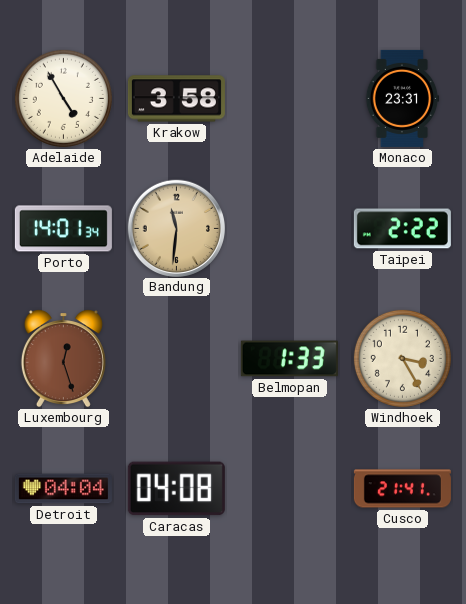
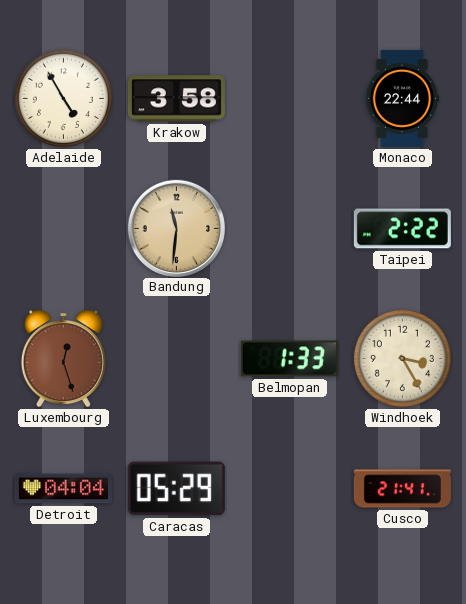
Monaco: 23:31 -> 22:44 (402, 98)
Porto: 14:01 -> none (63, 229)
Caracas: 04:08 -> 05:29 (176, 489)
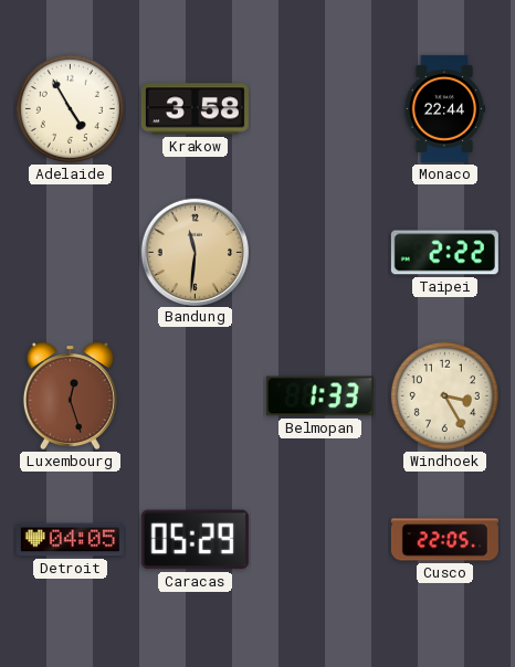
Detroit: 04:04 -> 04:05 (70, 540)
Cusco: 21:41 -> 22:05 (444, 540)
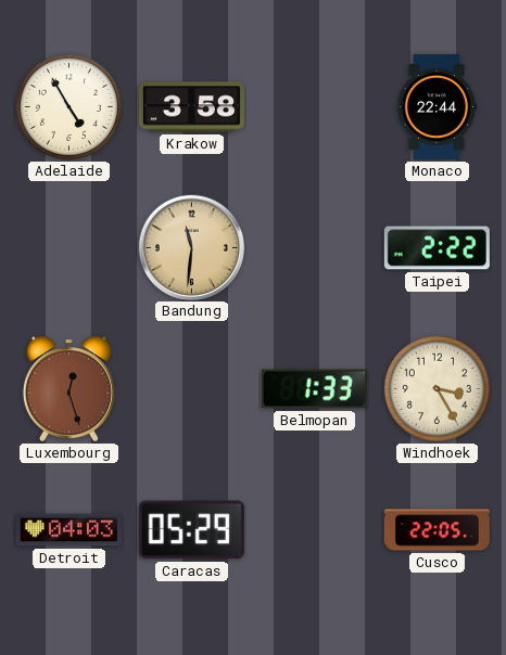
Detroit: 04:05 -> 04:03 (68, 530)
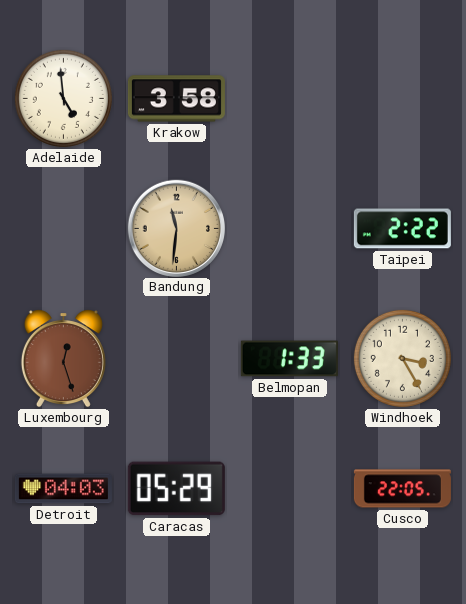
Adelaide: 4:55 -> 4:59 (63, 98)
Monaco: 22:44 -> none (437, 106)
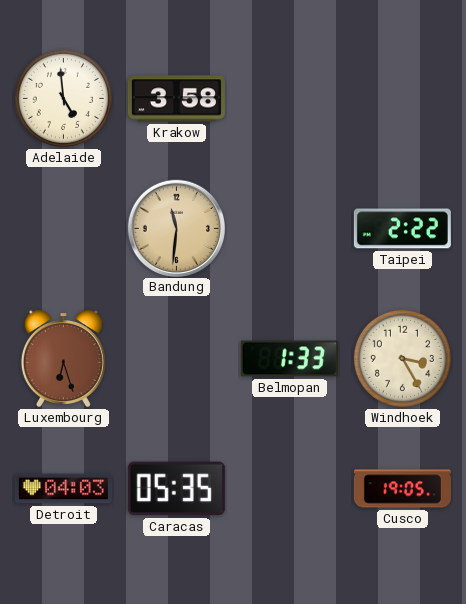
Luxembourg: 12:27 -> 6:27 (63, 359)
Caracas: 05:29 -> 05:35 (176, 489)
Cusco: 22:05 -> 19:05 (402, 489)
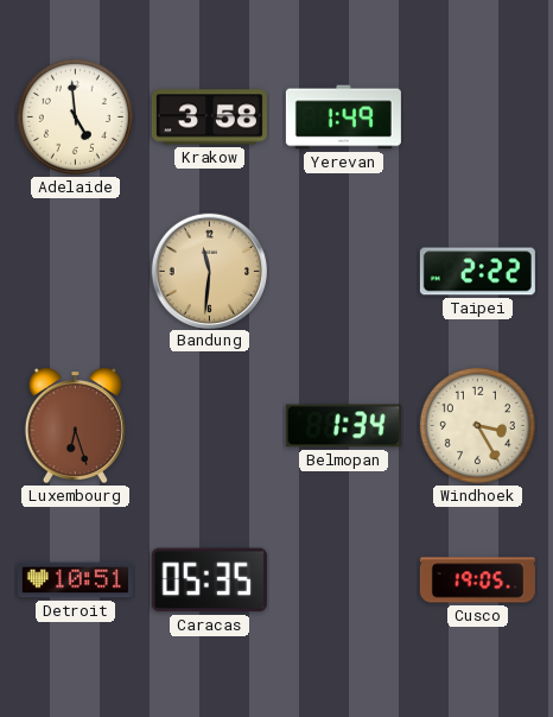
Yerevan: none -> 1:49 (343, 118)
Belmopan: 1:33 -> 1:34 (343, 426)
Detroit: 04:03 -> 10:51 (75, 580)
